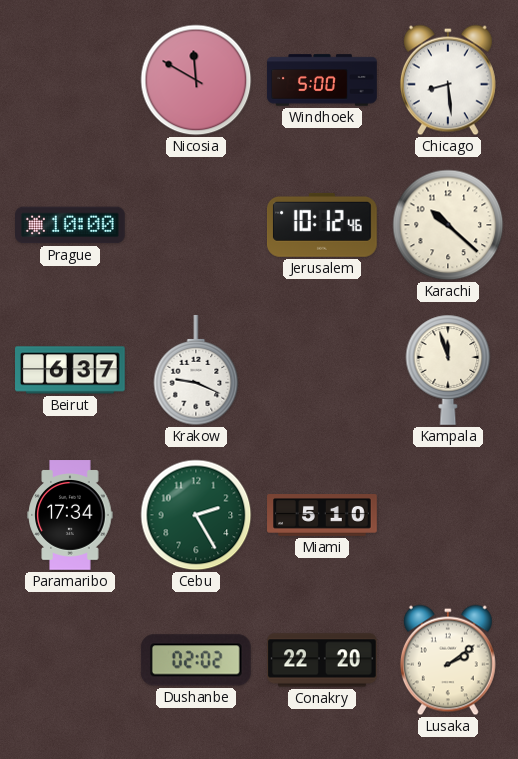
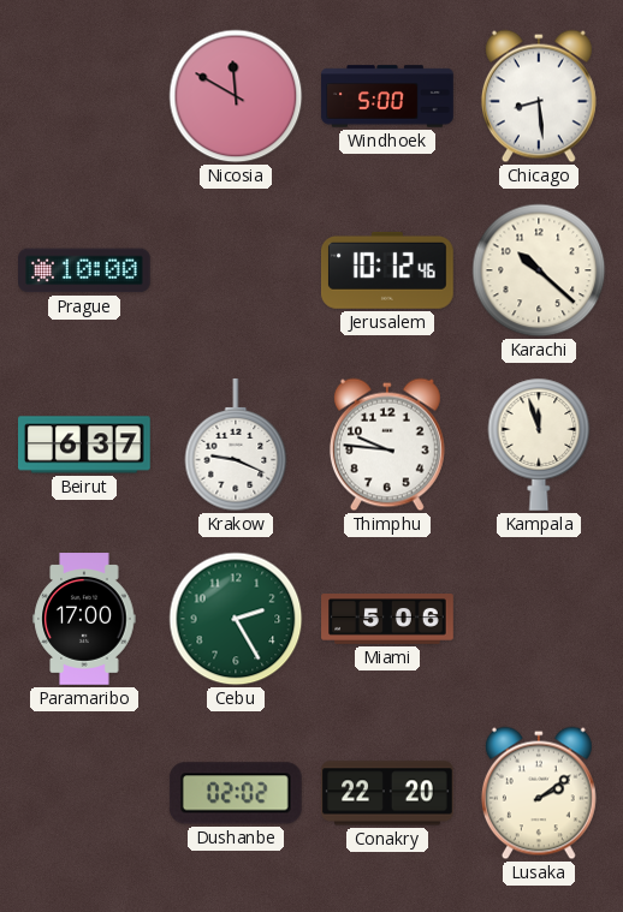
Thimphu: none -> 9:46 (387, 445)
Paramaribo: 17:34 -> 17:00 (84, 619)
Miami: 5:10 -> 5:06 (387, 620)
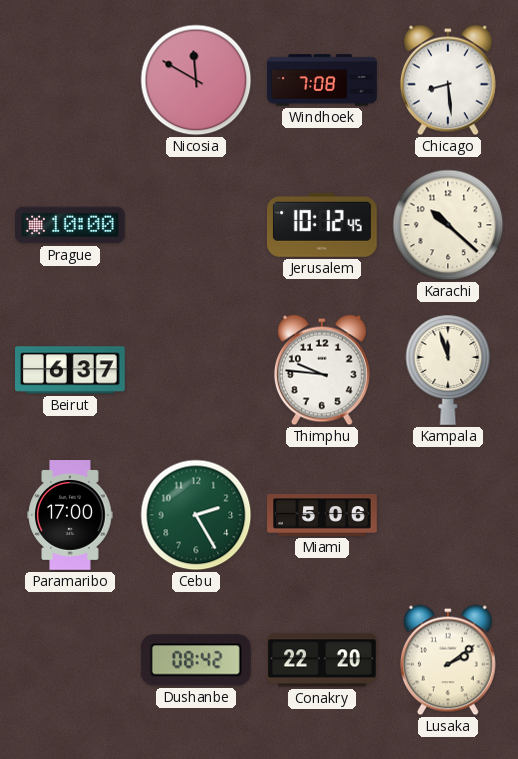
Windhoek: 5:00 -> 7:08 (322, 80)
Jerusalem: 10:12:46 -> 10:12:45 (323, 225)
Krakow: 9:19 -> none (236, 446)
Dushanbe: 02:02 -> 08:42 (196, 660)
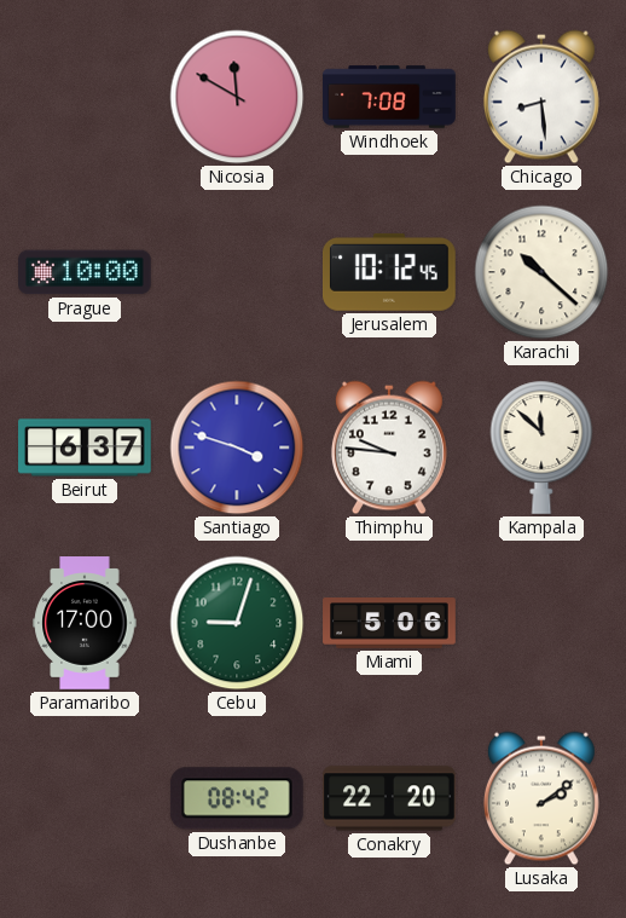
Santiago: none -> 3:48 (237, 448)
Kampala: 11:57 -> 11:52 (541, 448)
Cebu: 2:25 -> 9:03 (237, 623)
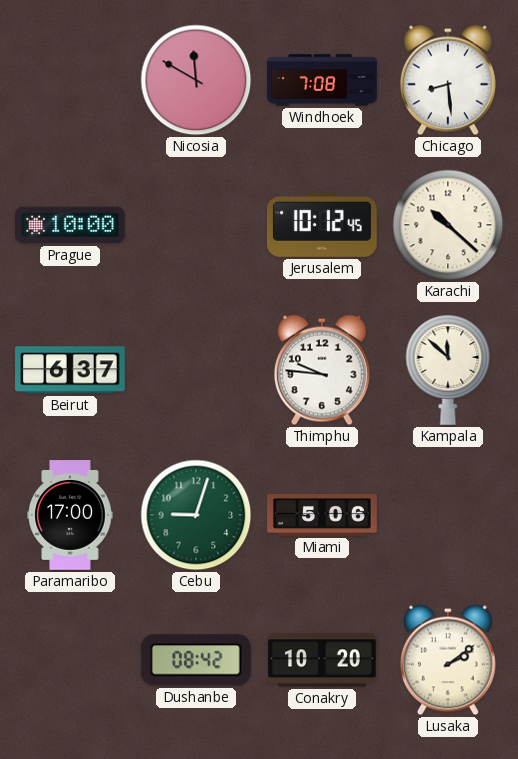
Santiago: 3:48 -> none (237, 448)
Conakry: 22:20 -> 10:20 (322, 660)
